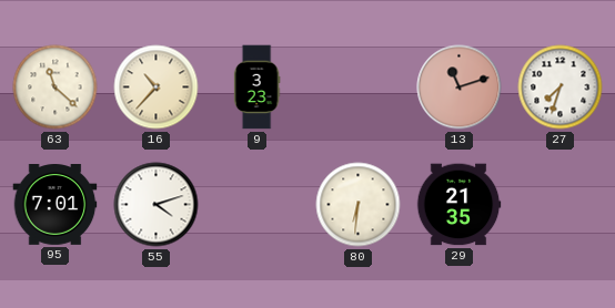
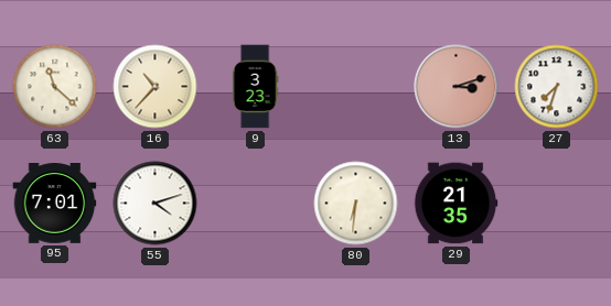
13: 11:12 -> 3:12 (457, 87)
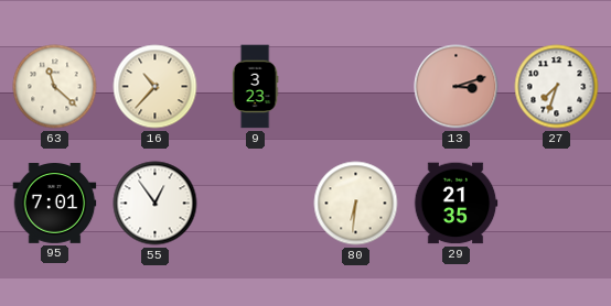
55: 4:12 -> 12:54 (156, 204)
